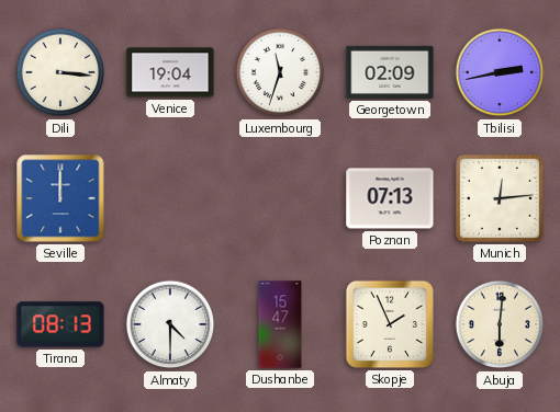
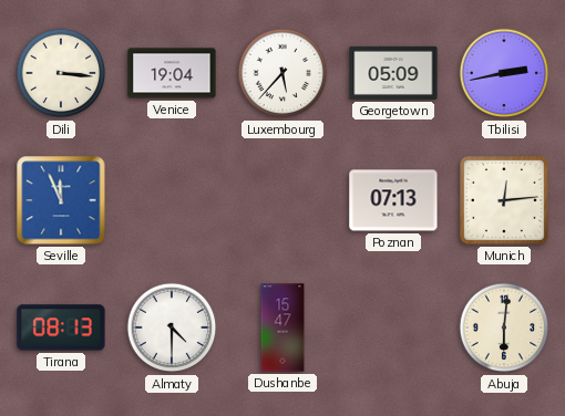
Luxembourg: 11:33 -> 5:37 (282, 73)
Georgetown: 02:09 -> 05:09 (393, 73)
Seville: 12:00 -> 11:56 (61, 200)
Skopje: 1:56 -> none (390, 324)
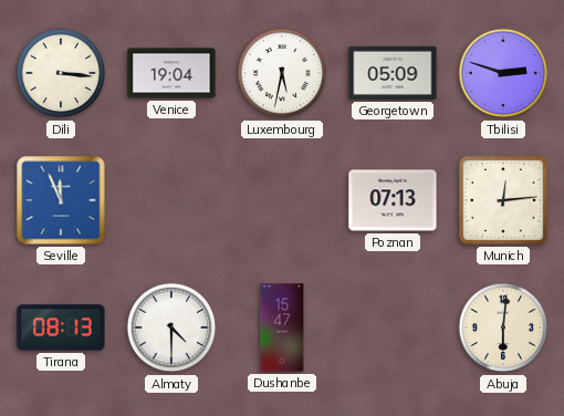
Luxembourg: 5:37 -> 5:32 (282, 73)
Tbilisi: 2:43 -> 2:48 (503, 73)
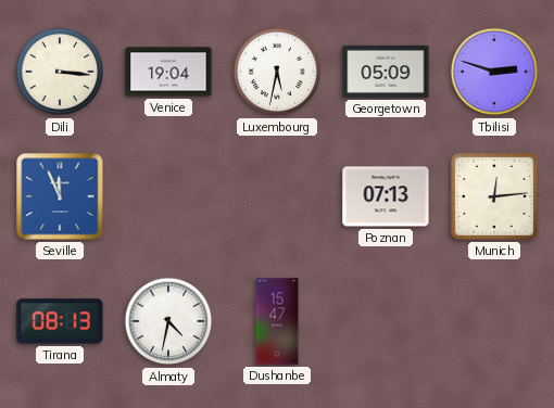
Almaty: 4:30 -> 4:32 (168, 321)
Abuja: 6:01 -> none (503, 327)
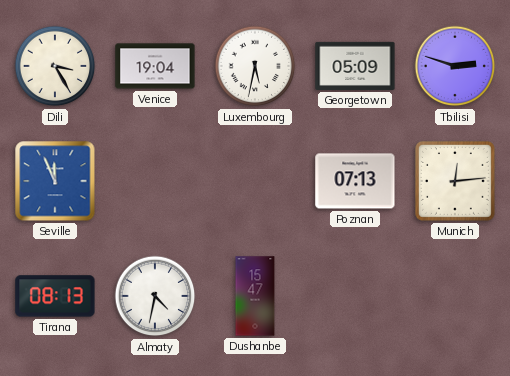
Dili: 3:16 -> 3:25 (55, 66)
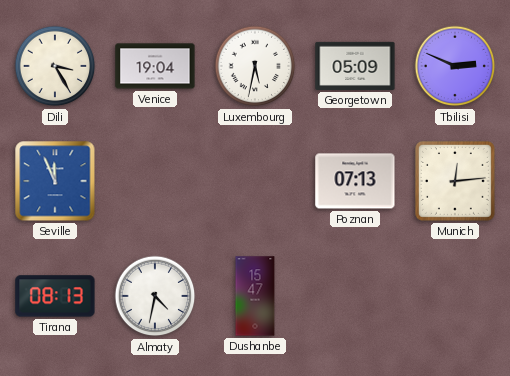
Tbilisi: 2:48 -> 2:49 (455, 66)
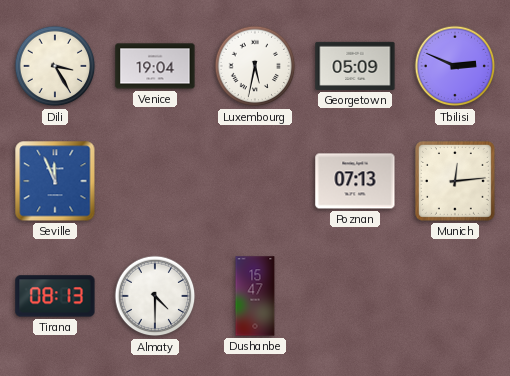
Almaty: 4:32 -> 4:30 (155, 296)
